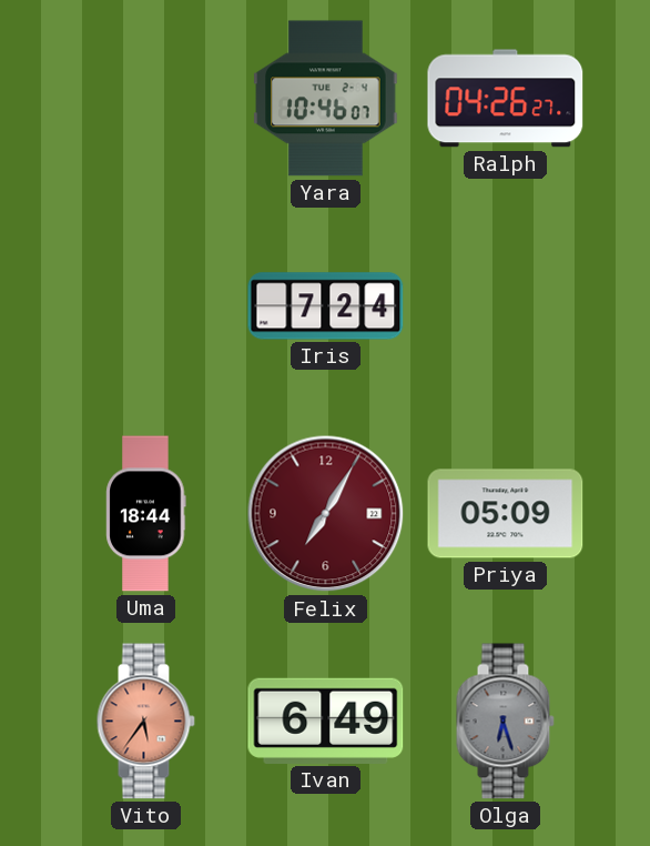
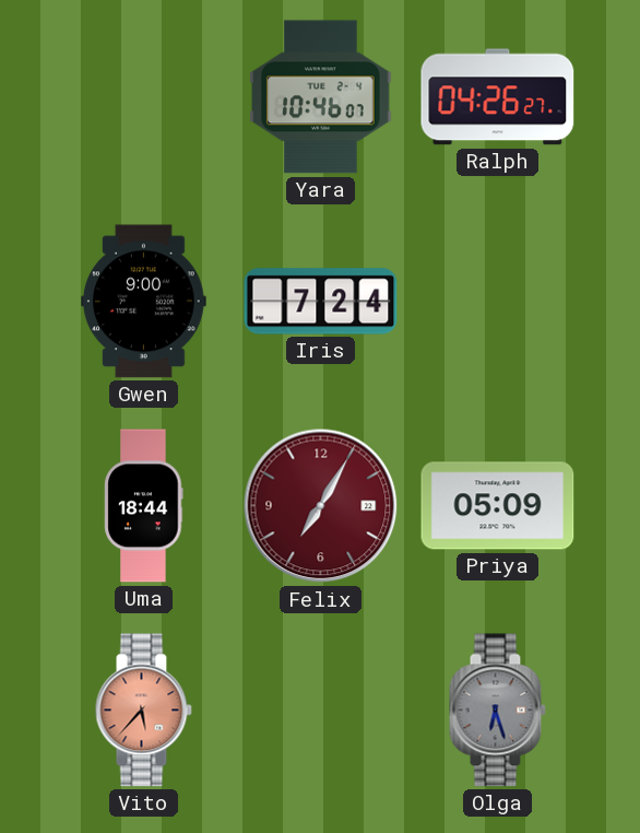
Gwen: none -> 9:00 (144, 302)
Vito: 5:36 -> 5:37 (143, 711)
Ivan: 6:49 -> none (326, 721)
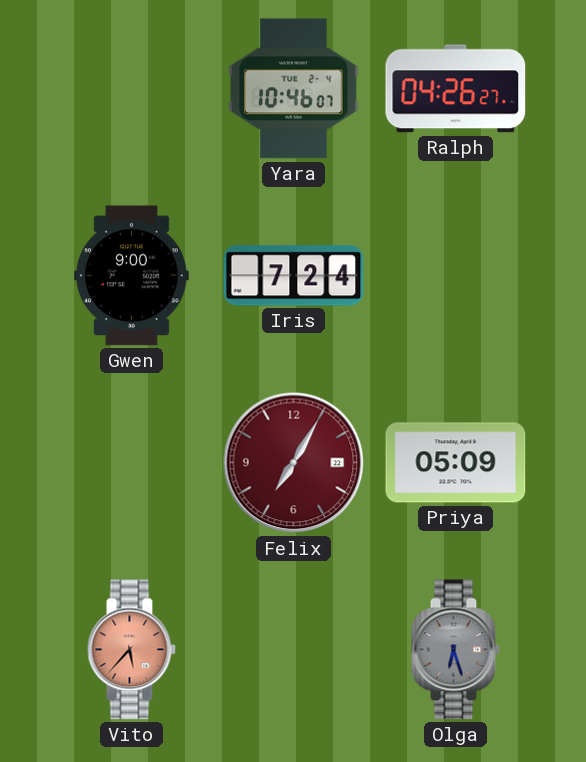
Uma: 18:44 -> none (144, 506)
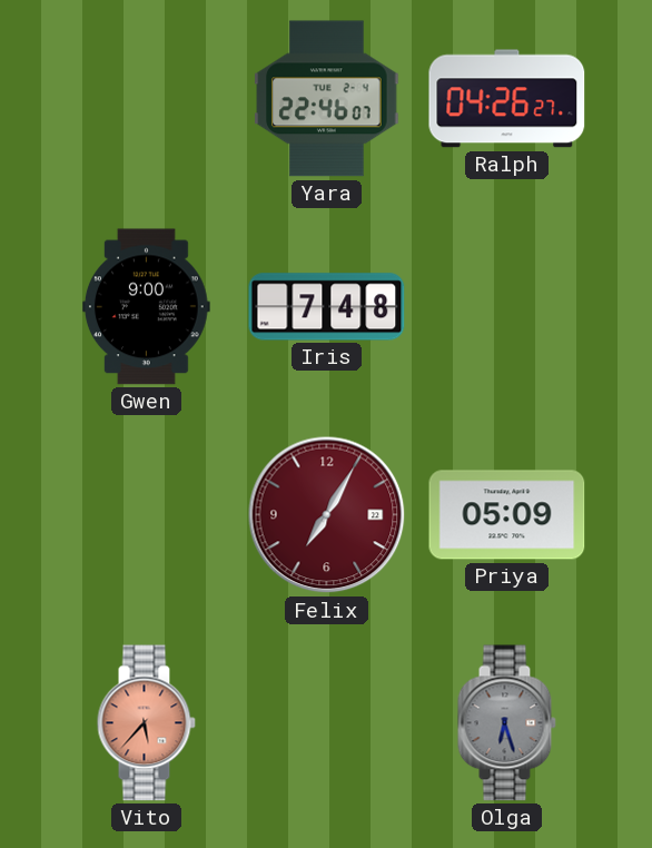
Yara: 10:46 -> 22:46 (327, 99)
Iris: 7:24 -> 7:48 (327, 307)
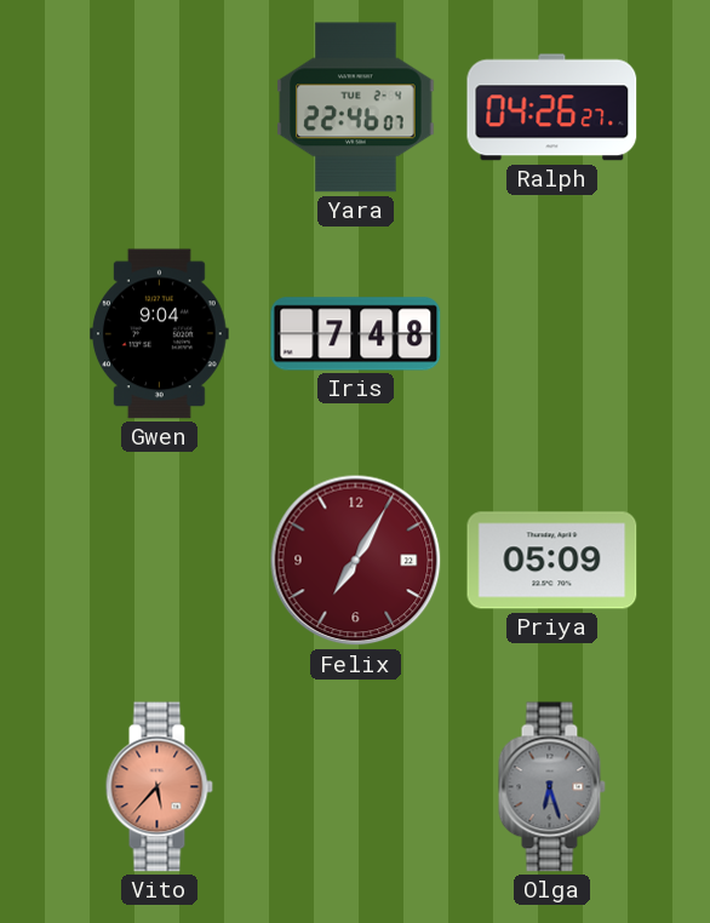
Gwen: 9:00 -> 9:04 (160, 334)
